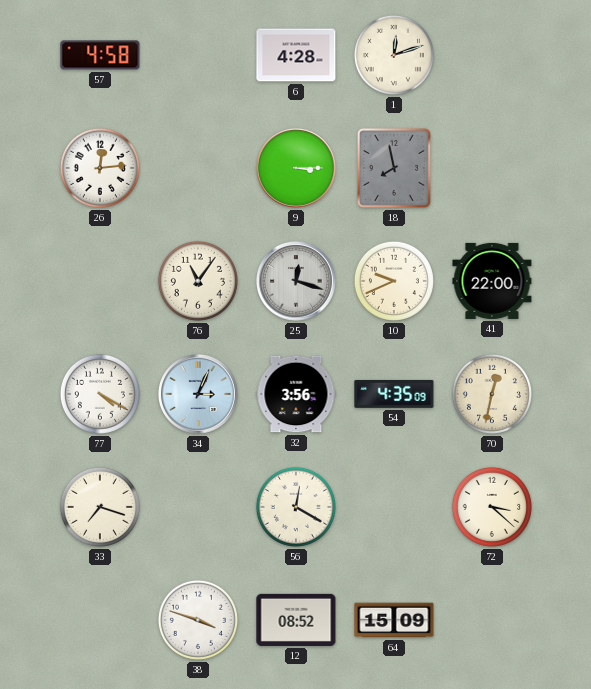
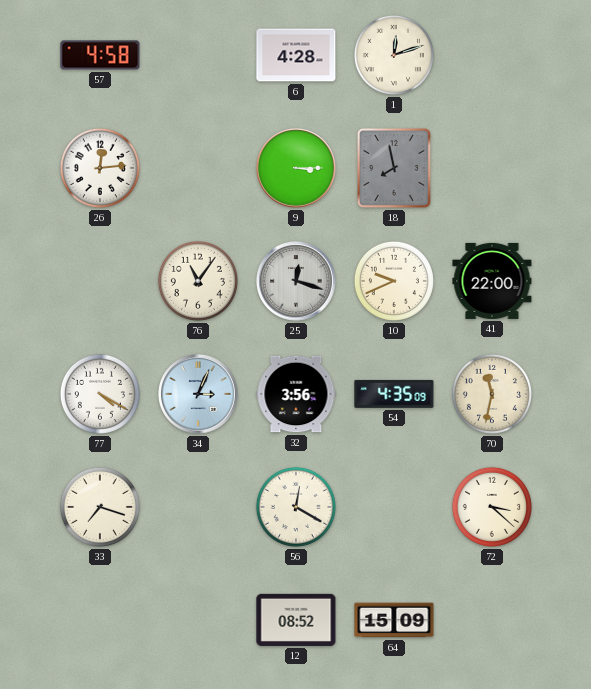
70: 12:32 -> 11:32 (492, 394)
38: 3:48 -> none (198, 620)
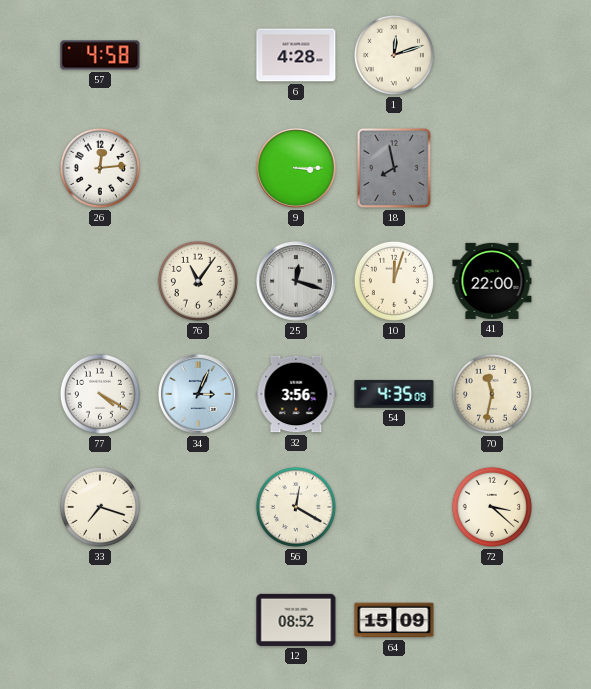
10: 9:41 -> 12:03 (394, 281)
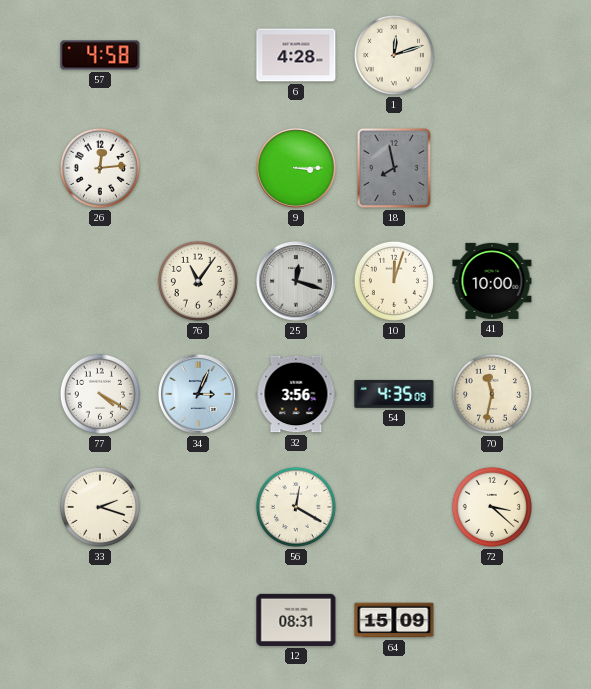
41: 22:00 -> 10:00 (492, 281)
33: 7:18 -> 2:18 (100, 507)
12: 08:52 -> 08:31 (296, 620)
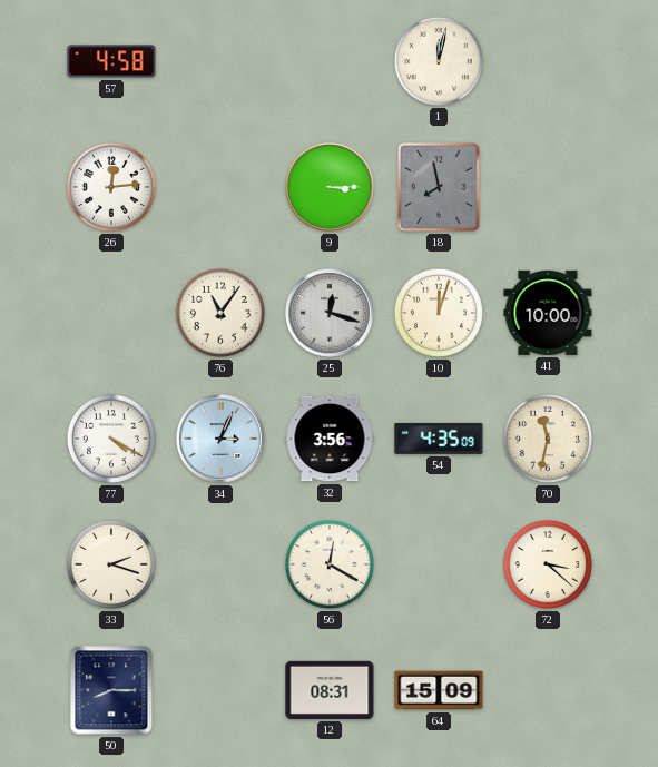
6: 4:28 -> none (296, 55)
1: 12:12 -> 12:02 (439, 61)
50: none -> 8:15 (111, 690)
